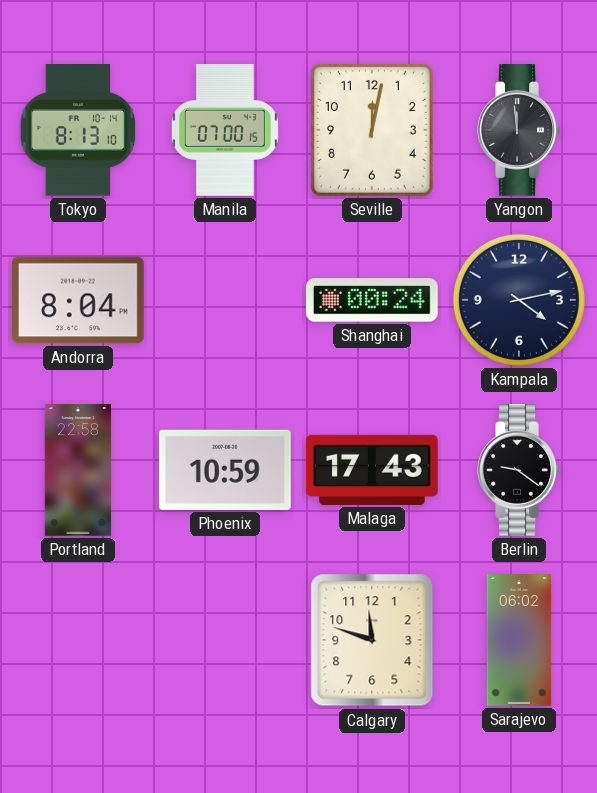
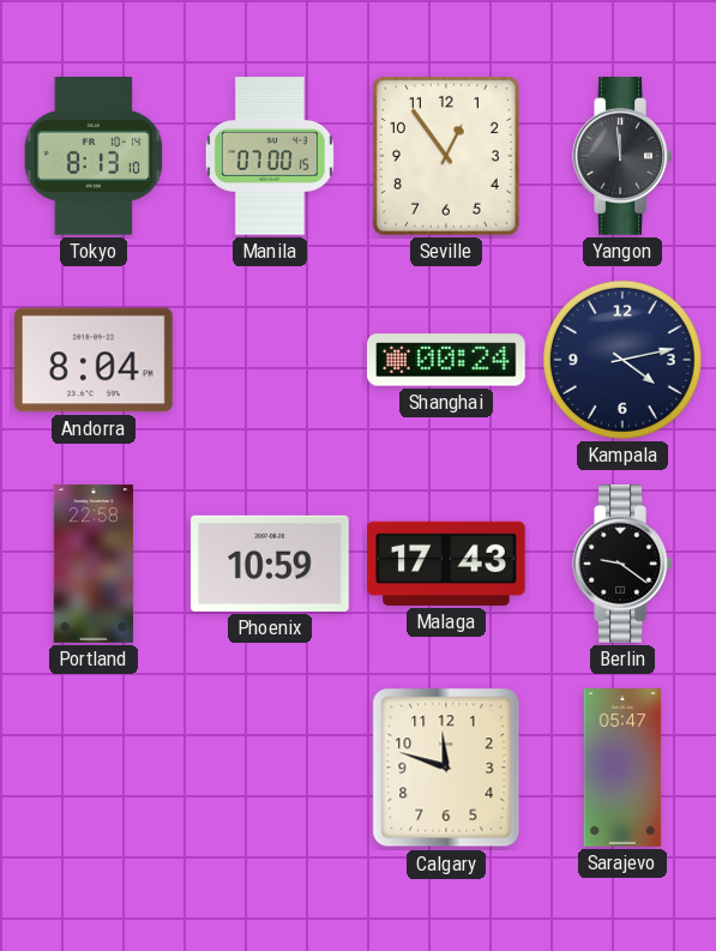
Seville: 12:02 -> 12:54 (446, 156)
Sarajevo: 06:02 -> 05:47 (622, 768)
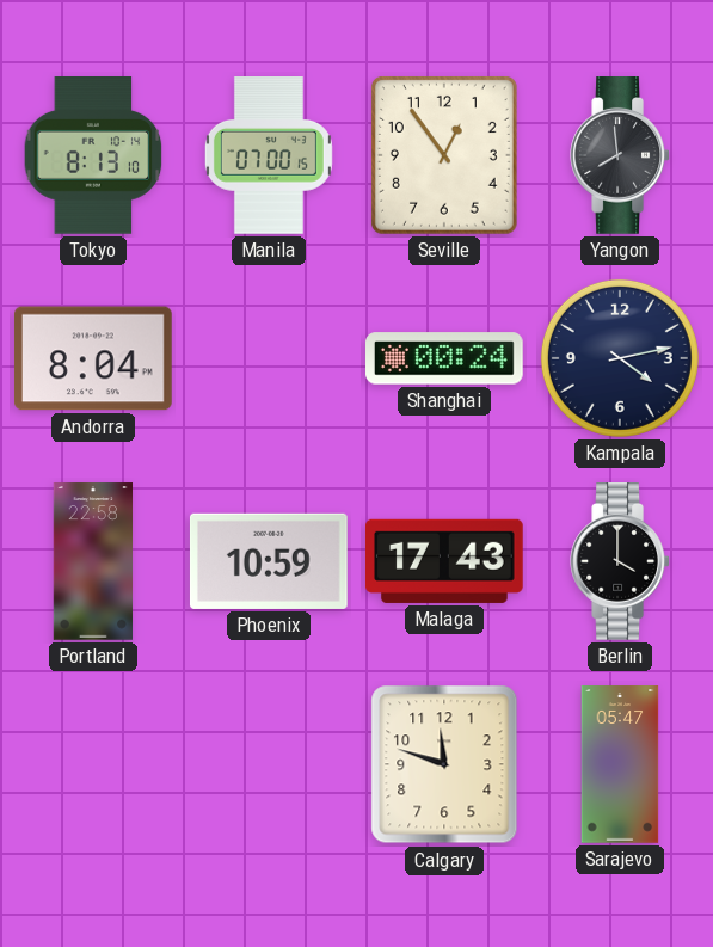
Yangon: 11:59 -> 7:59 (620, 156)
Berlin: 9:21 -> 4:00 (620, 562)
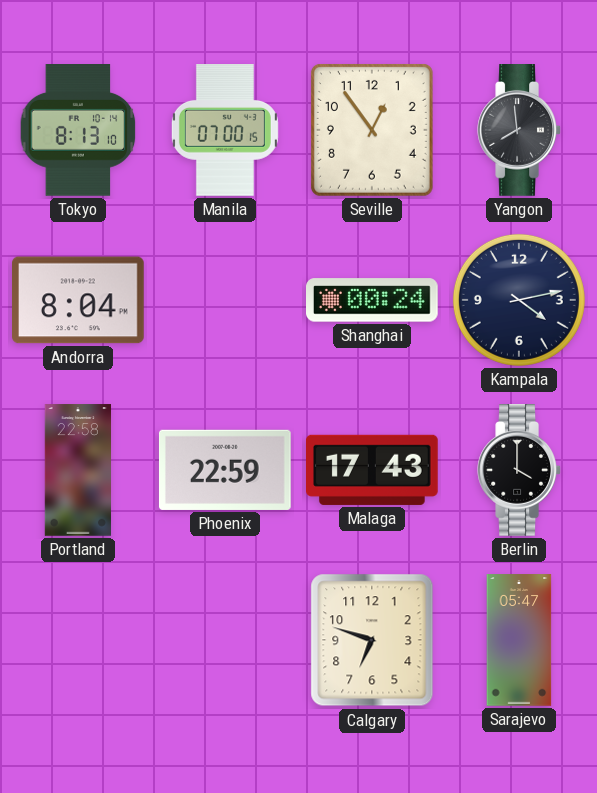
Phoenix: 10:59 -> 22:59 (225, 470)
Calgary: 11:48 -> 6:48 (372, 640)
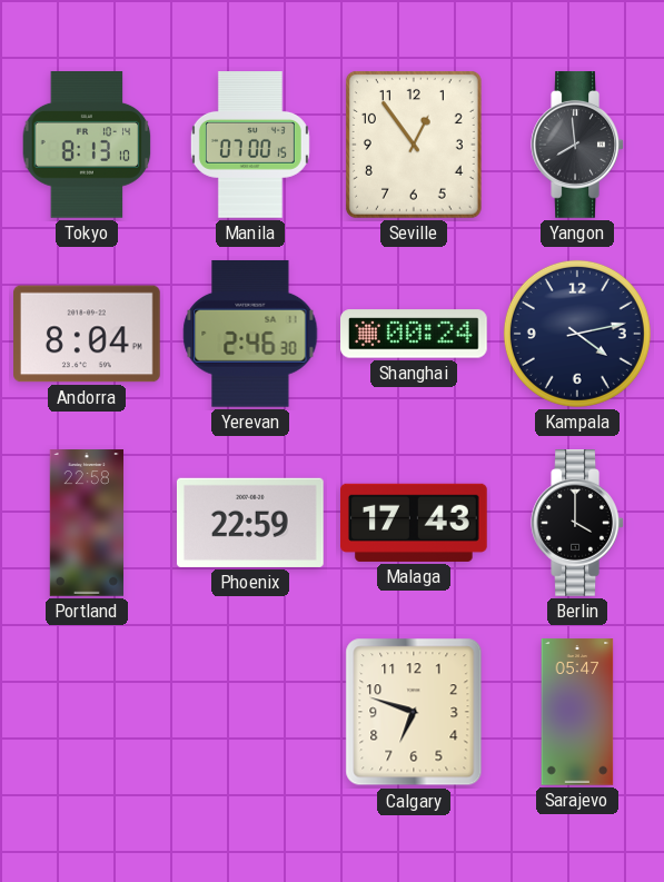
Yerevan: none -> 2:46 (250, 334)
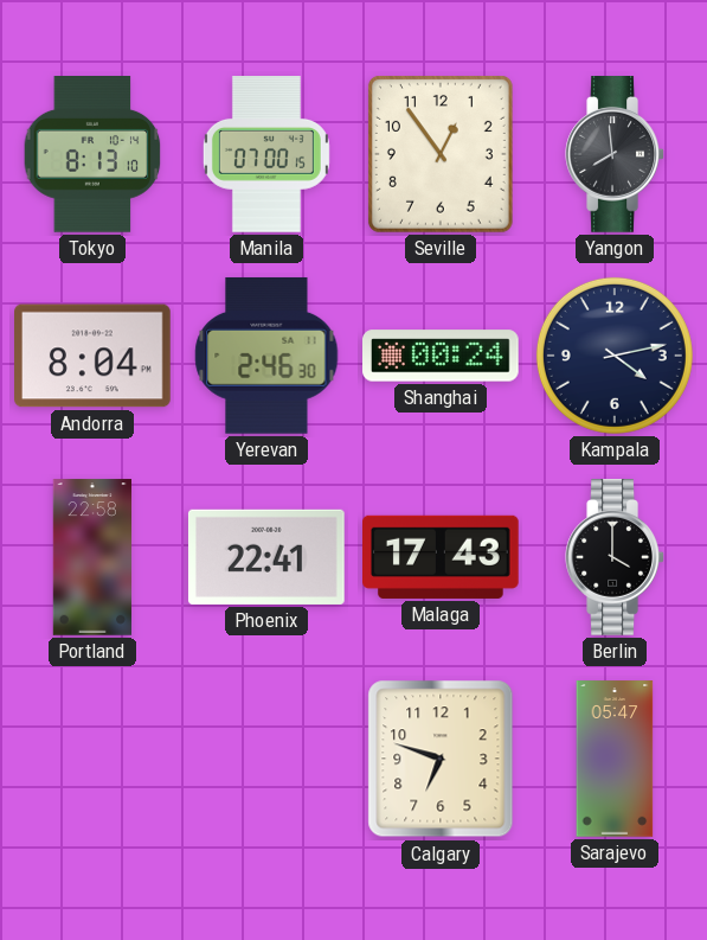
Phoenix: 22:59 -> 22:41 (266, 557)
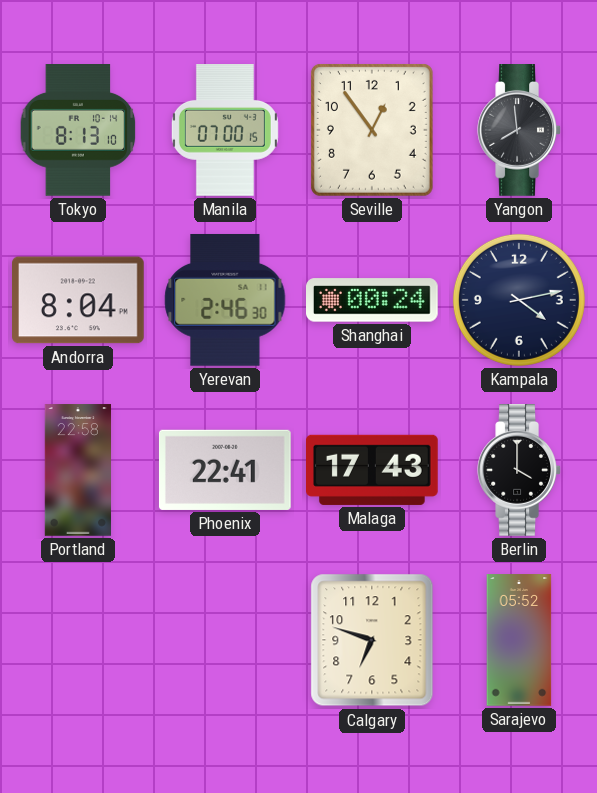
Sarajevo: 05:47 -> 05:52 (519, 640)
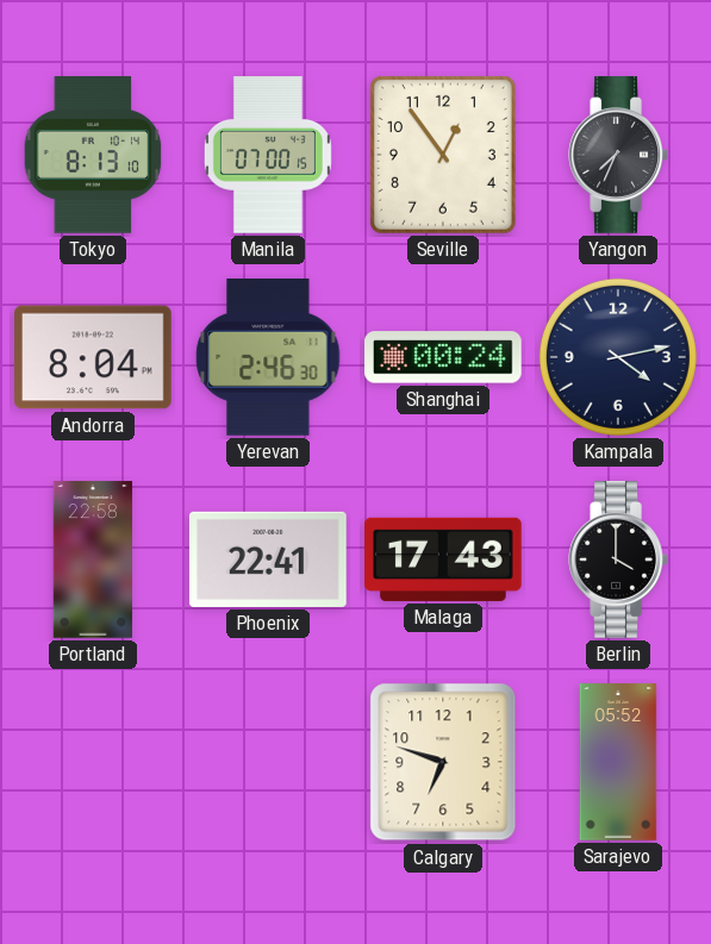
Yangon: 7:59 -> 7:34 (618, 156)
